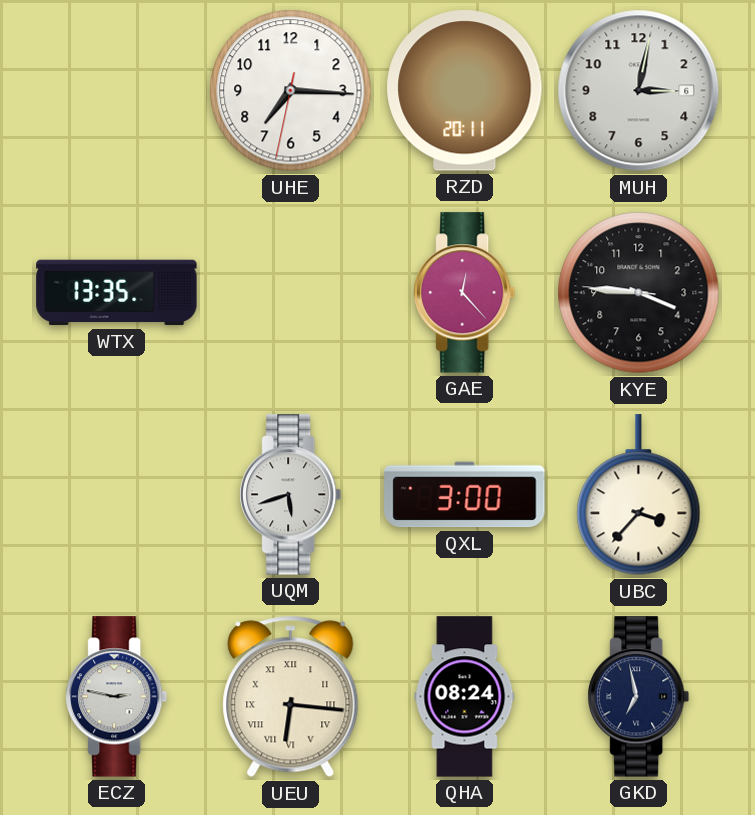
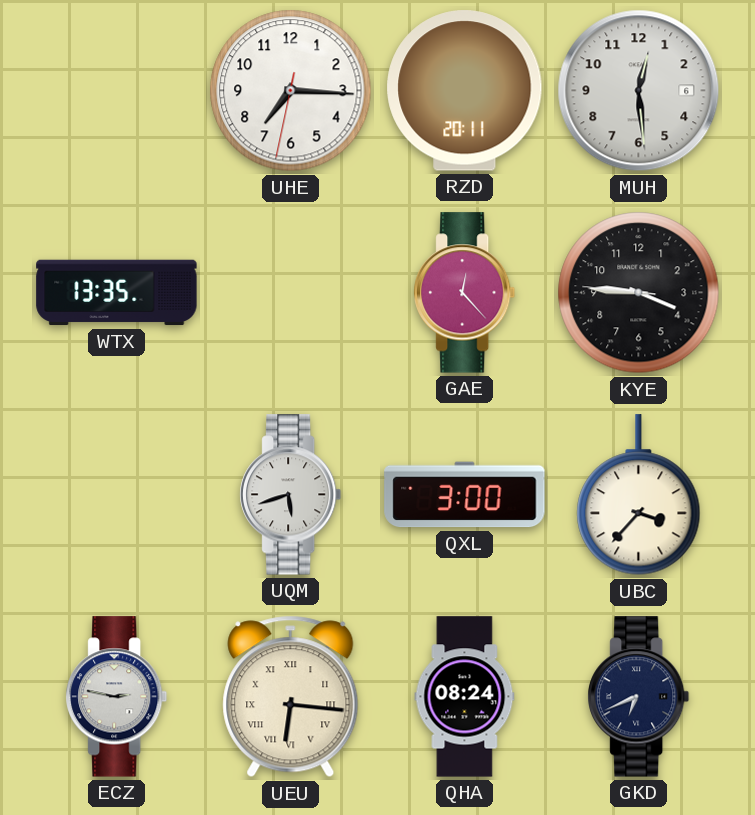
MUH: 3:02 -> 12:29 (639, 91)
GKD: 6:58 -> 6:41 (639, 697)
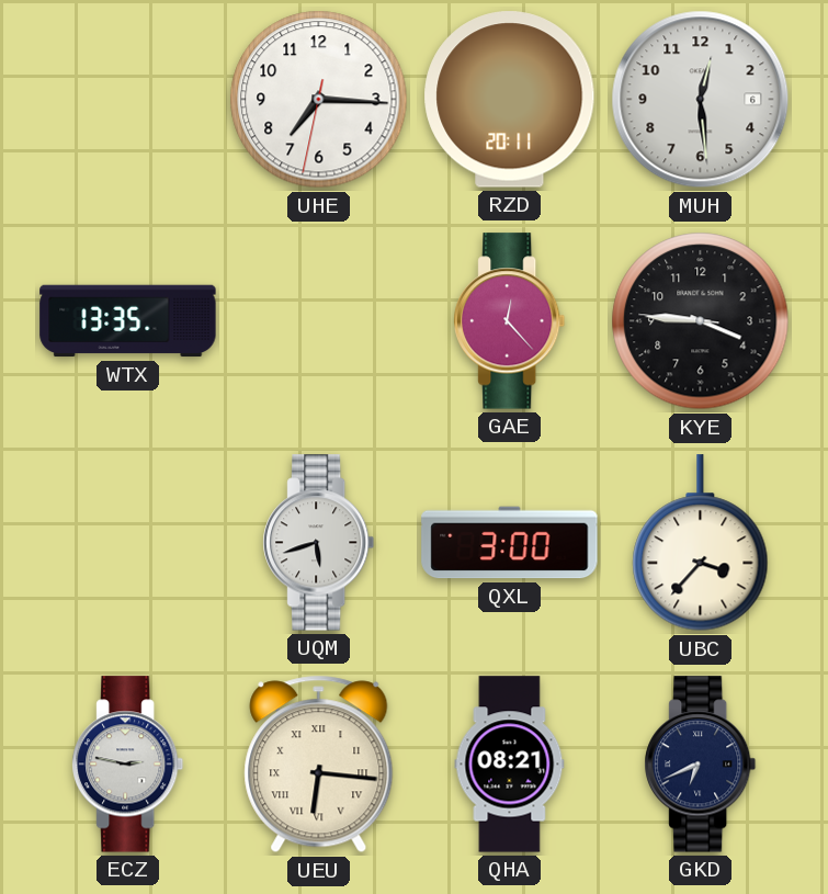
QHA: 08:24 -> 08:21 (510, 765)
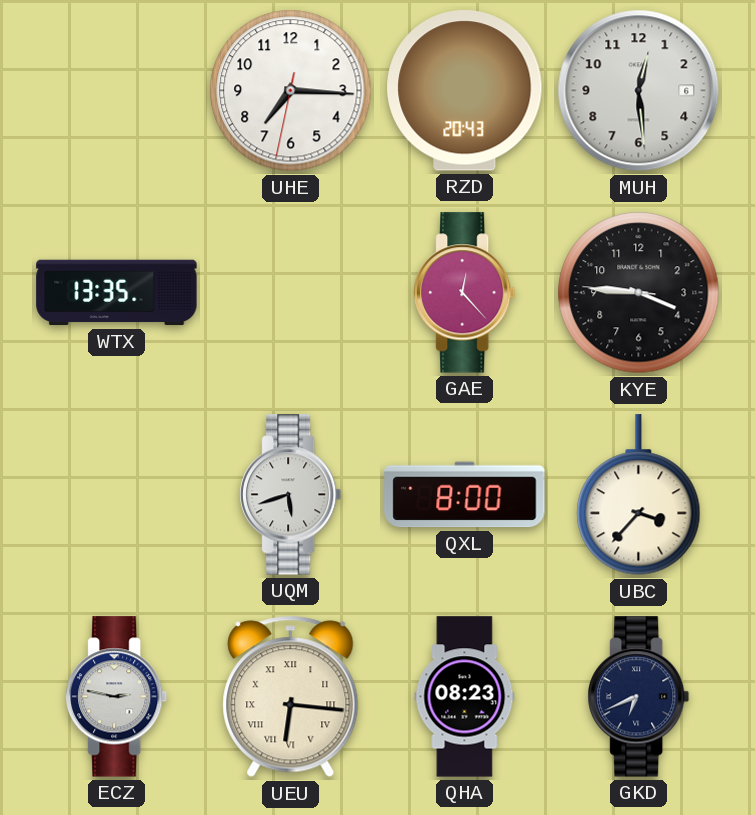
RZD: 20:11 -> 20:43 (465, 91)
QXL: 3:00 -> 8:00 (465, 495)
QHA: 08:21 -> 08:23 (465, 697)
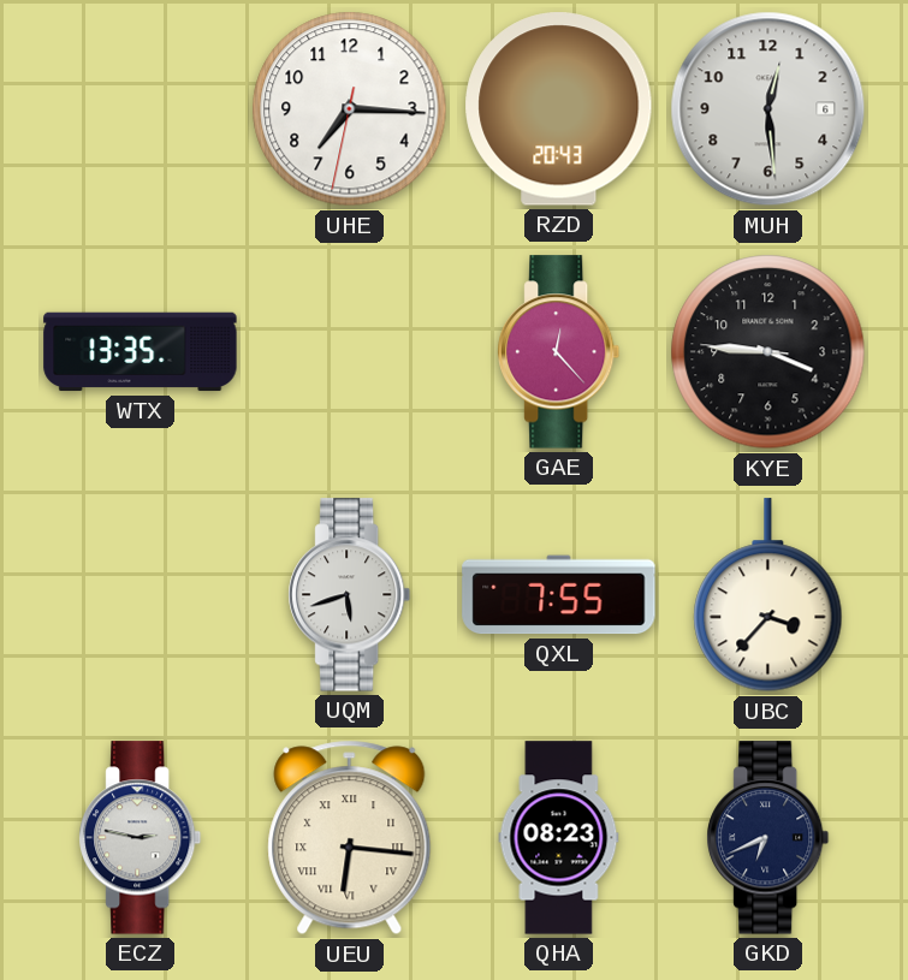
QXL: 8:00 -> 7:55 (559, 595)
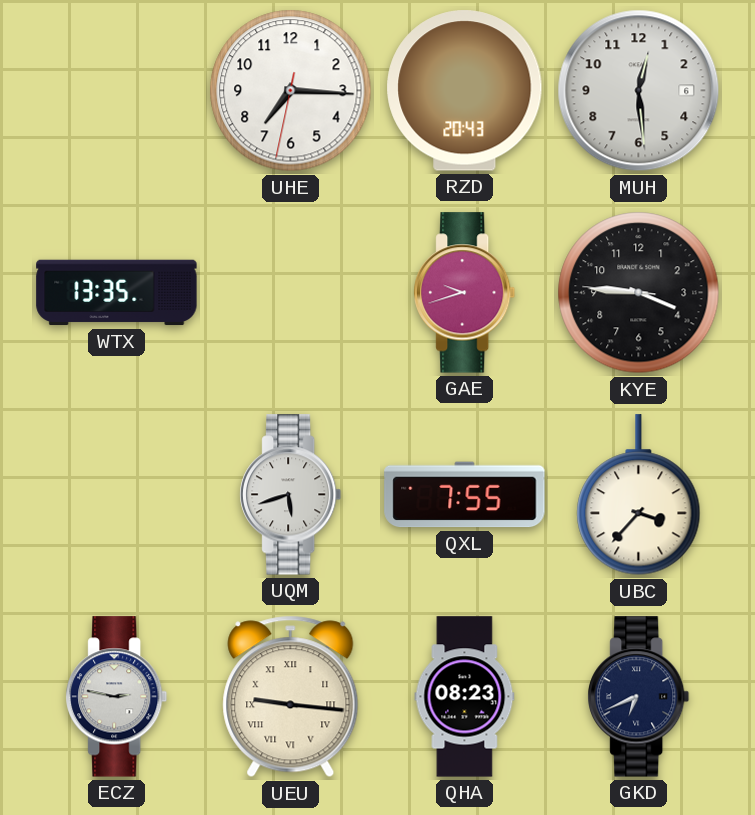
GAE: 12:23 -> 9:42 (465, 293)
UEU: 6:16 -> 9:16 (291, 697)
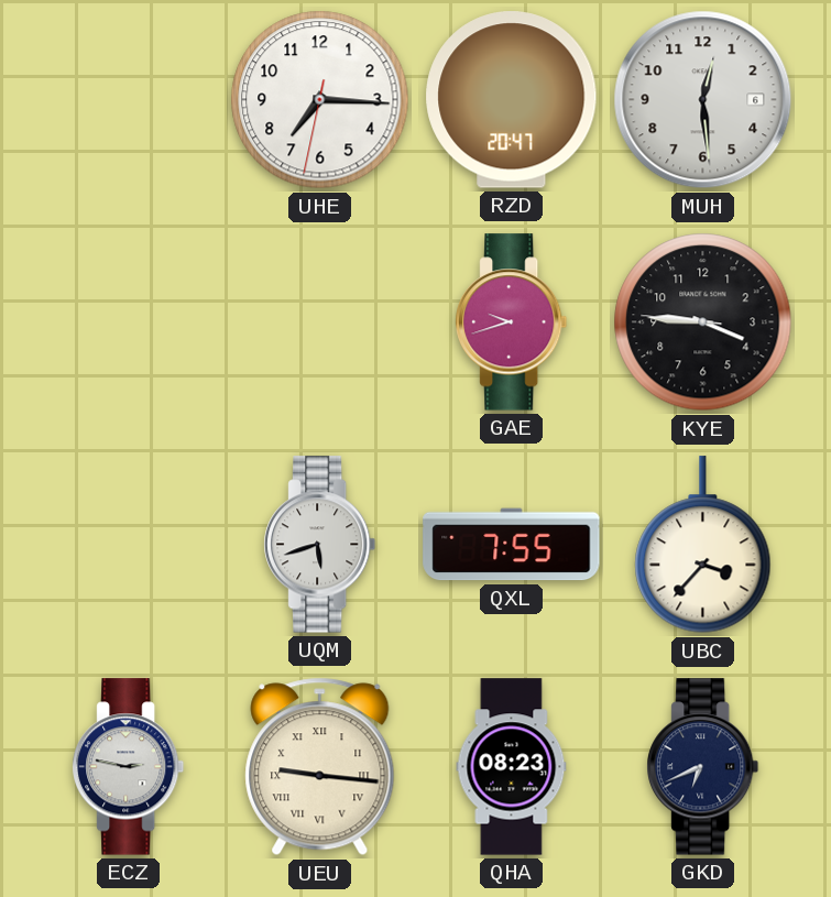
RZD: 20:43 -> 20:47 (512, 100)
WTX: 13:35 -> none (117, 293)
